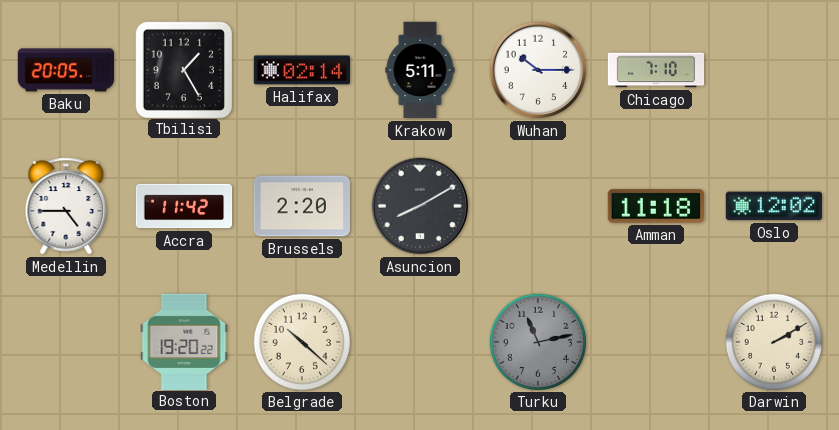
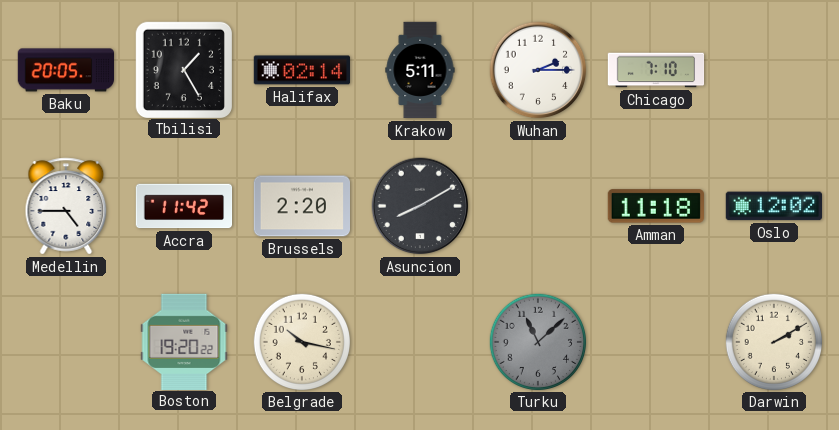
Wuhan: 10:15 -> 2:15 (538, 70)
Belgrade: 10:22 -> 10:17 (301, 341)
Turku: 11:13 -> 11:08 (537, 341)
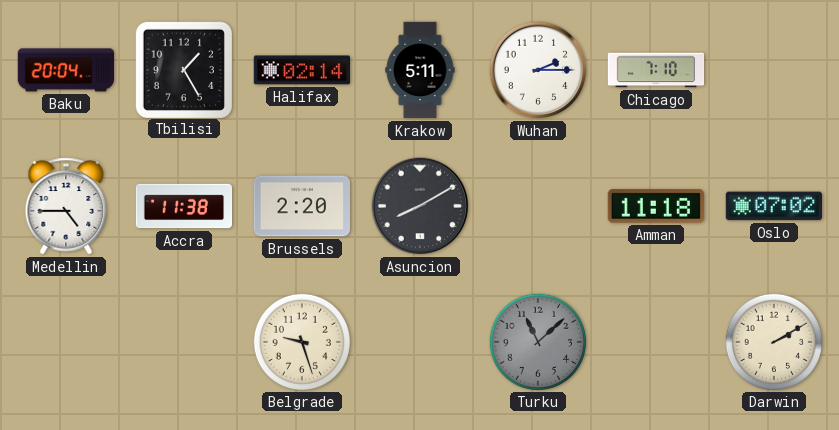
Baku: 20:05 -> 20:04 (65, 70)
Accra: 11:42 -> 11:38 (184, 206)
Oslo: 12:02 -> 07:02 (773, 206)
Boston: 19:20 -> none (184, 341)
Belgrade: 10:17 -> 9:27 (301, 341)
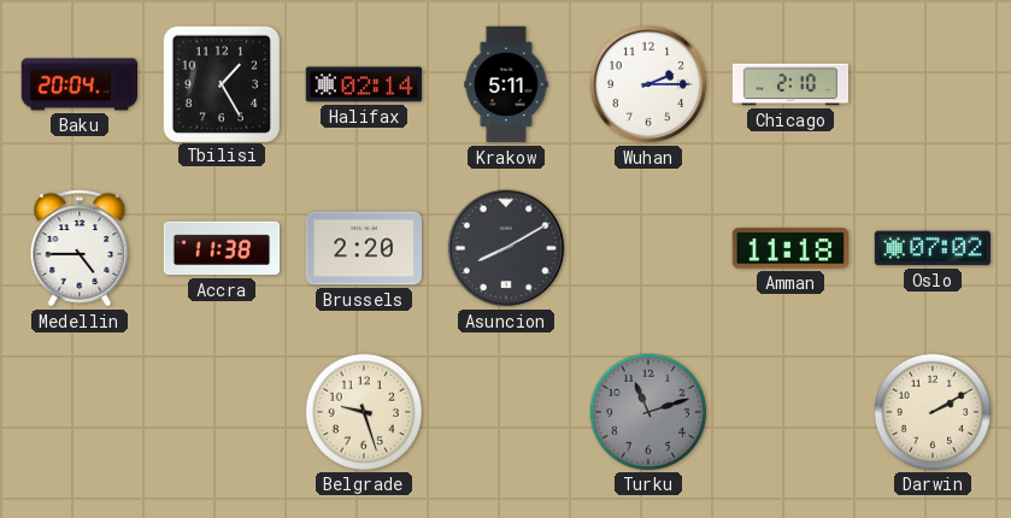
Chicago: 7:10 -> 2:10 (790, 84)
Turku: 11:08 -> 11:12 (647, 411)
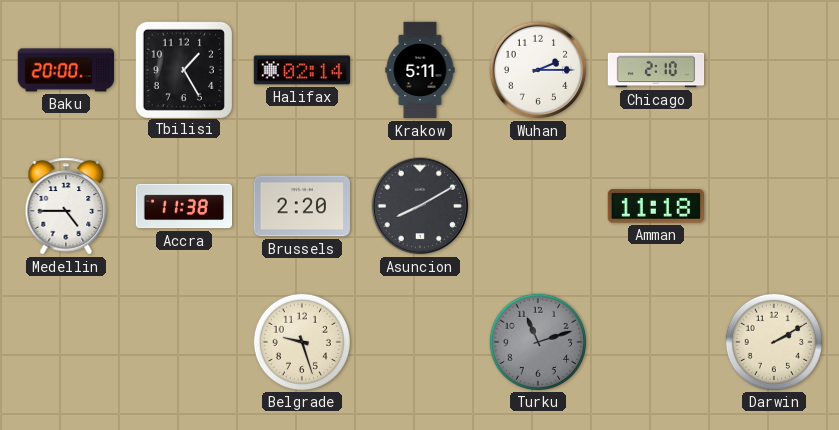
Baku: 20:04 -> 20:00 (65, 70)
Oslo: 07:02 -> none (931, 248)
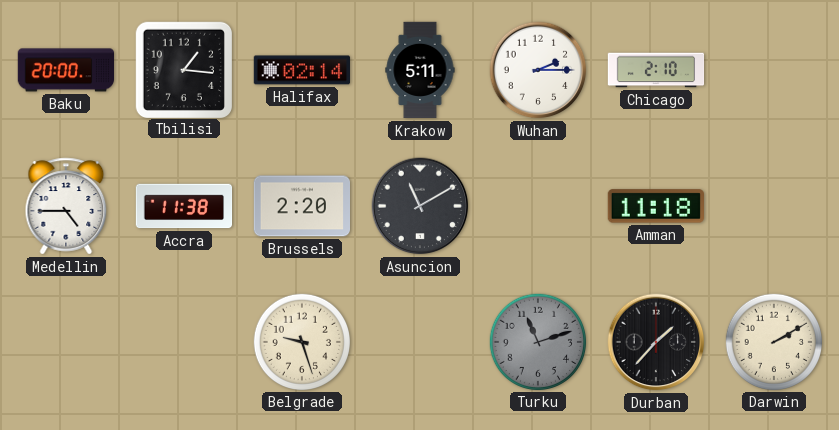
Tbilisi: 1:25 -> 1:16 (183, 69)
Asuncion: 8:10 -> 11:10 (420, 206)
Durban: none -> 1:37 (656, 342)
